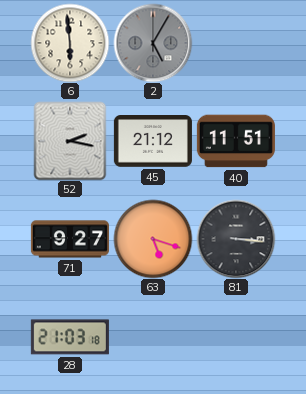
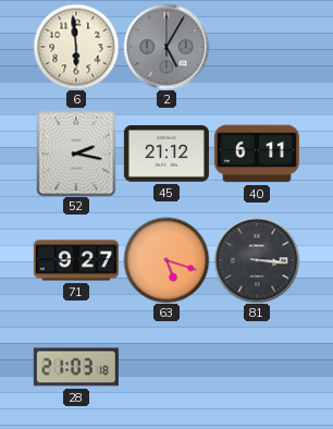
40: 11:51 -> 6:11 (257, 154)
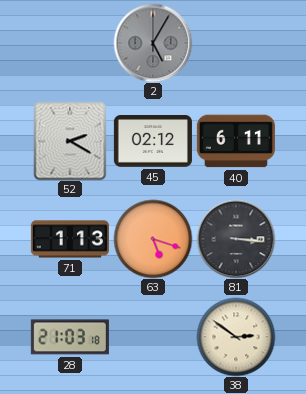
6: 5:59 -> none (76, 47)
52: 2:17 -> 2:20 (70, 141)
45: 21:12 -> 02:12 (153, 142)
71: 9:27 -> 1:13 (70, 239)
38: none -> 2:51 (236, 337)
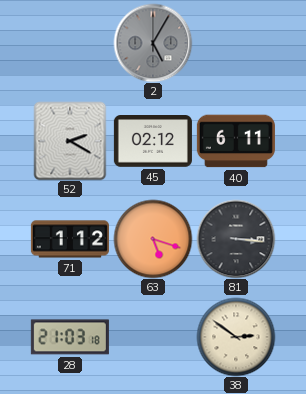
71: 1:13 -> 1:12 (70, 239)
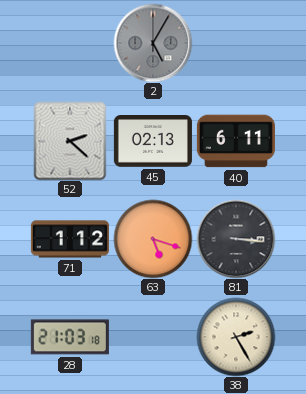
52: 2:20 -> 2:22 (70, 141)
45: 02:12 -> 02:13 (153, 142)
38: 2:51 -> 2:25 (236, 337)
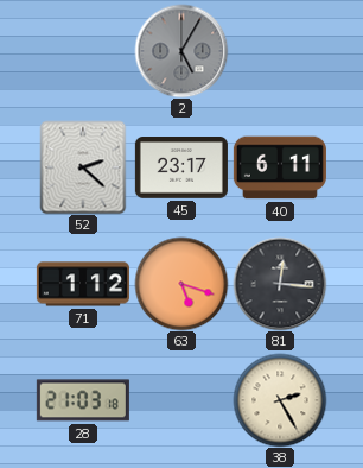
45: 02:13 -> 23:17 (181, 169)
81: 3:16 -> 12:16 (280, 284)
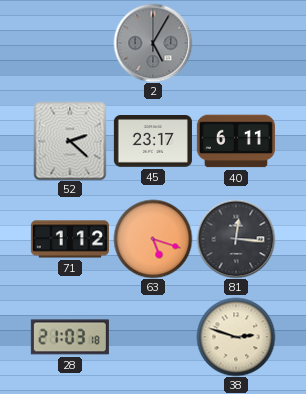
38: 2:25 -> 2:48 (236, 337)
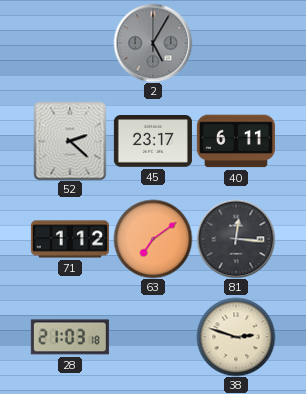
63: 5:18 -> 7:09 (153, 239)
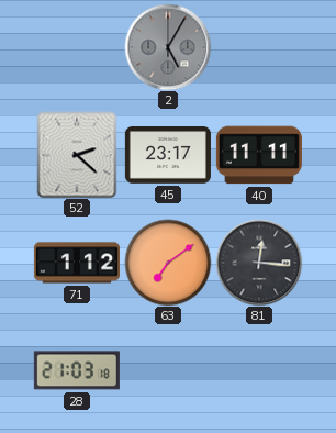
40: 6:11 -> 11:11 (259, 155)
38: 2:48 -> none (236, 337)
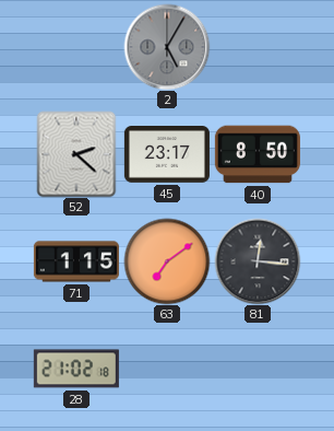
40: 11:11 -> 8:50 (258, 154)
71: 1:12 -> 1:15 (76, 261)
28: 21:03 -> 21:02 (76, 369)
